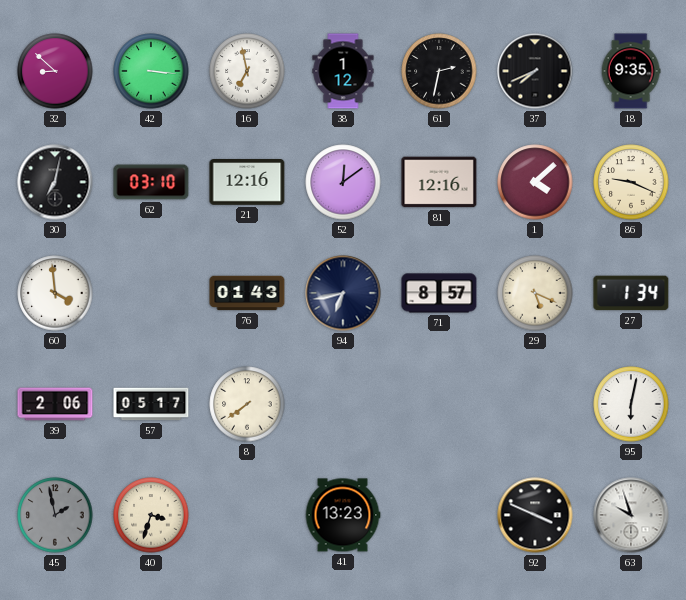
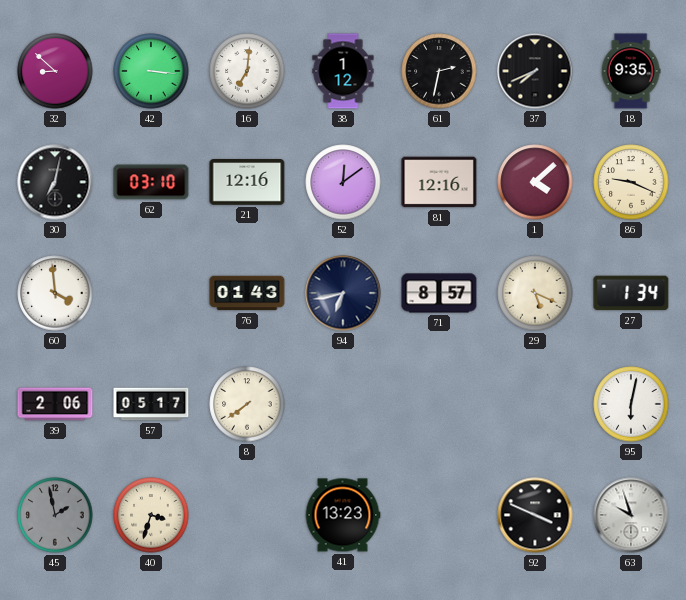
16: 6:58 -> 7:01 (247, 71)
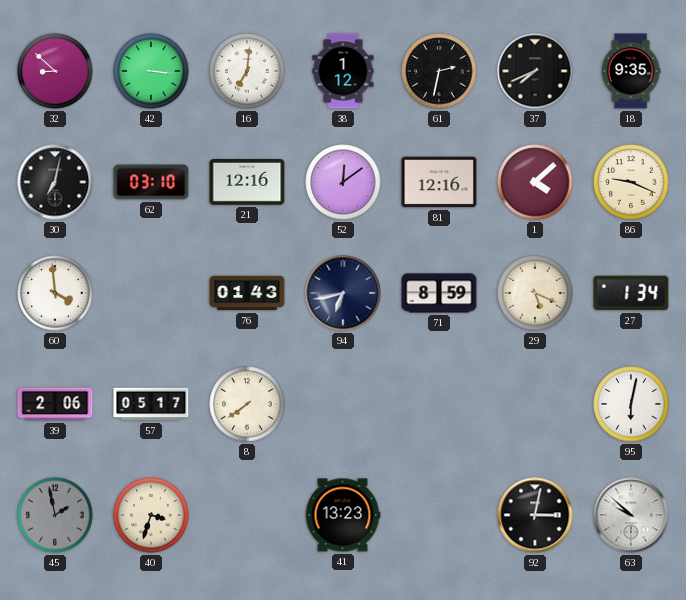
71: 8:57 -> 8:59 (439, 293)
92: 3:49 -> 3:02 (535, 515)
63: 9:57 -> 9:52 (631, 515)
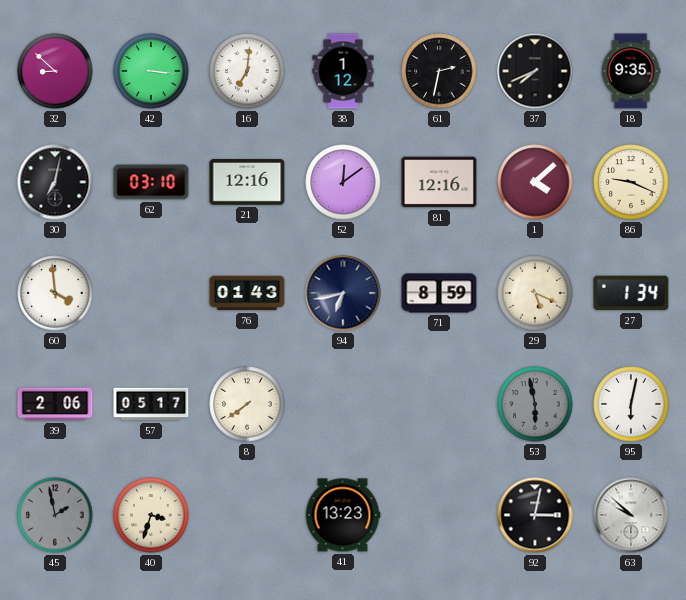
53: none -> 5:58 (535, 404)
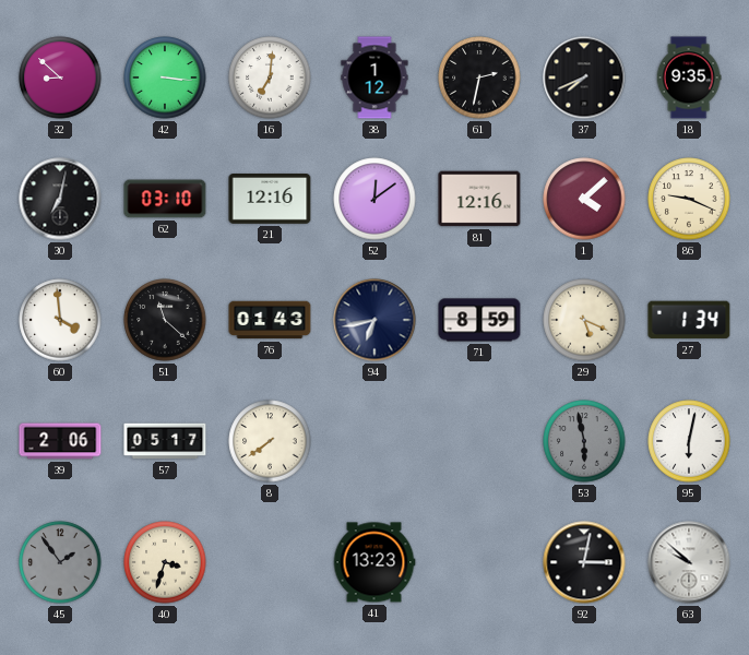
51: none -> 11:22 (165, 320)
45: 1:58 -> 1:54 (60, 562)
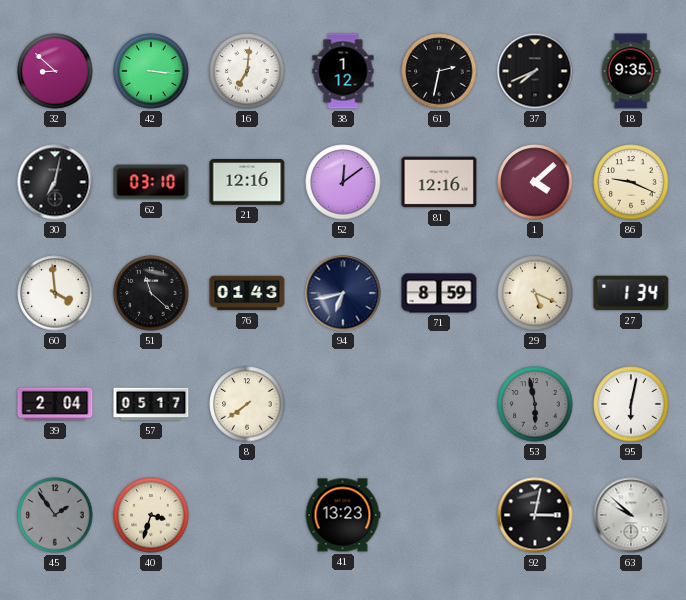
39: 2:06 -> 2:04 (55, 404)
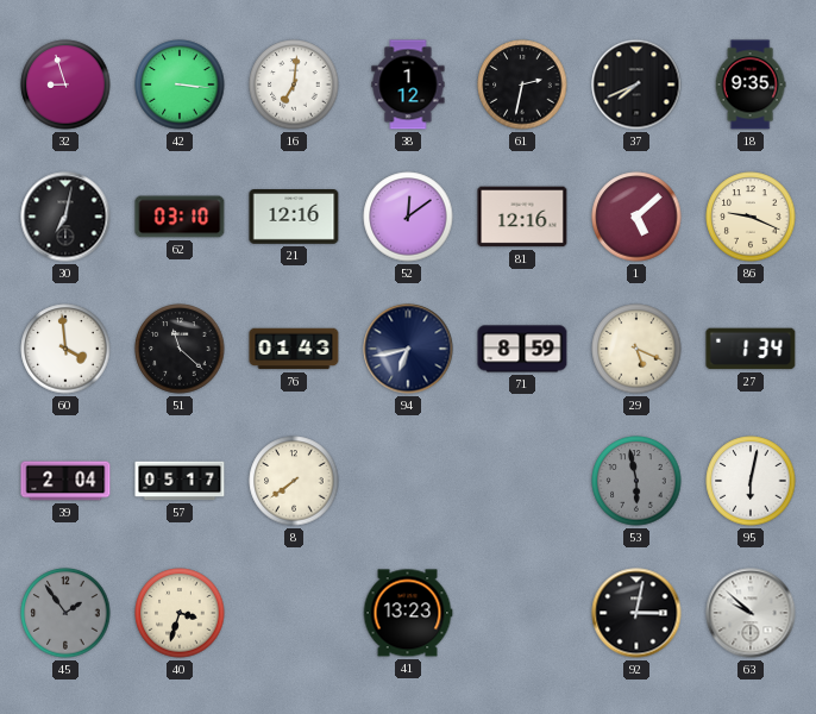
32: 8:52 -> 8:57 (65, 84)
1: 4:08 -> 5:08 (636, 217)
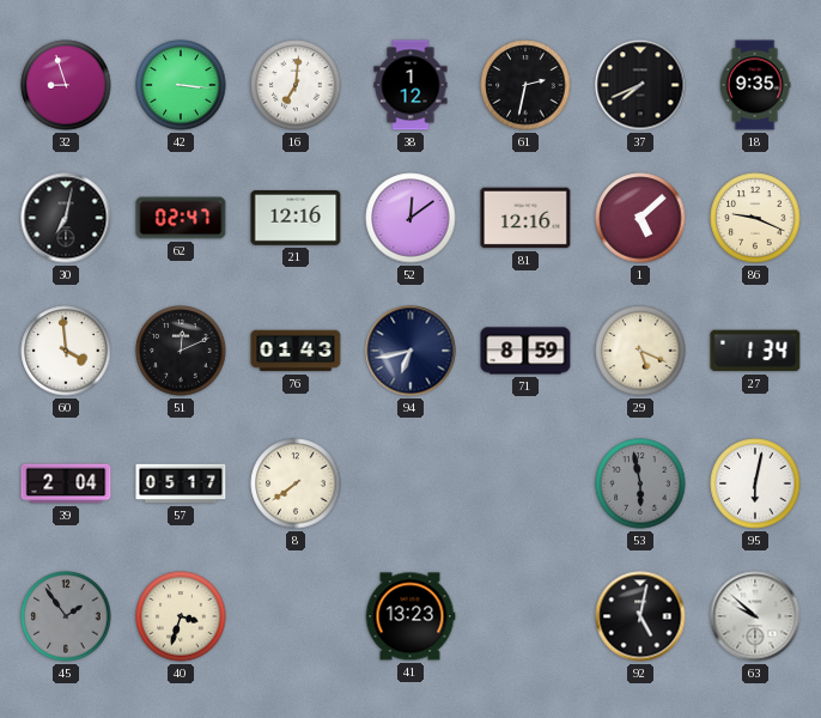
62: 03:10 -> 02:47 (181, 218)
51: 11:22 -> 12:11 (181, 351)
92: 3:02 -> 5:02 (640, 616)
